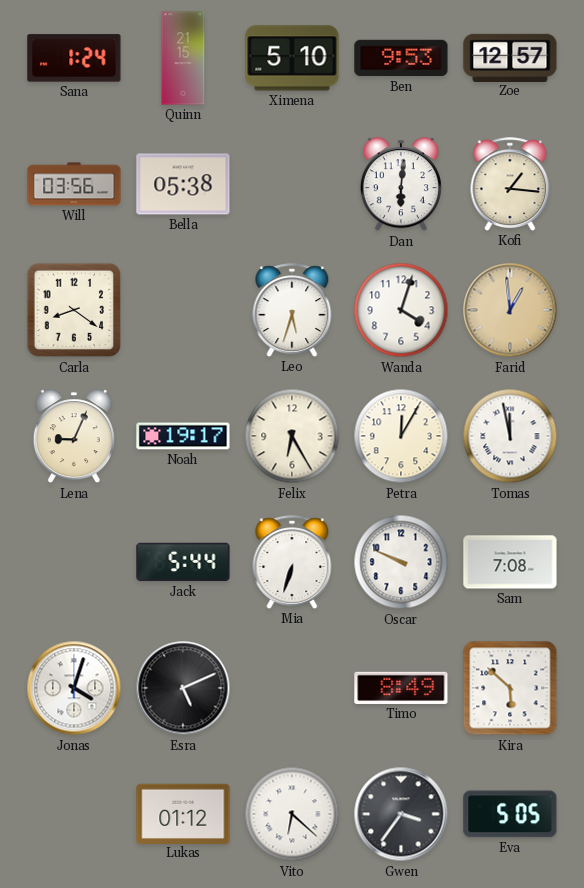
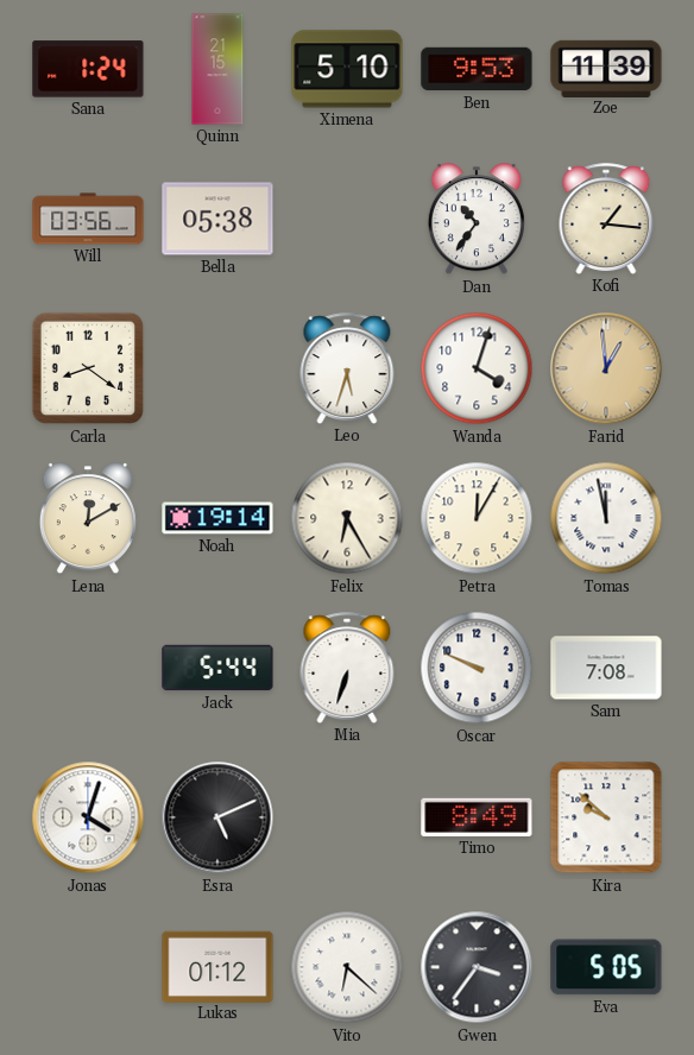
Zoe: 12:57 -> 11:39 (606, 68)
Dan: 6:01 -> 10:36 (477, 220)
Lena: 9:04 -> 12:10 (88, 519)
Noah: 19:17 -> 19:14 (217, 518)
Kira: 5:52 -> 9:52 (606, 817)
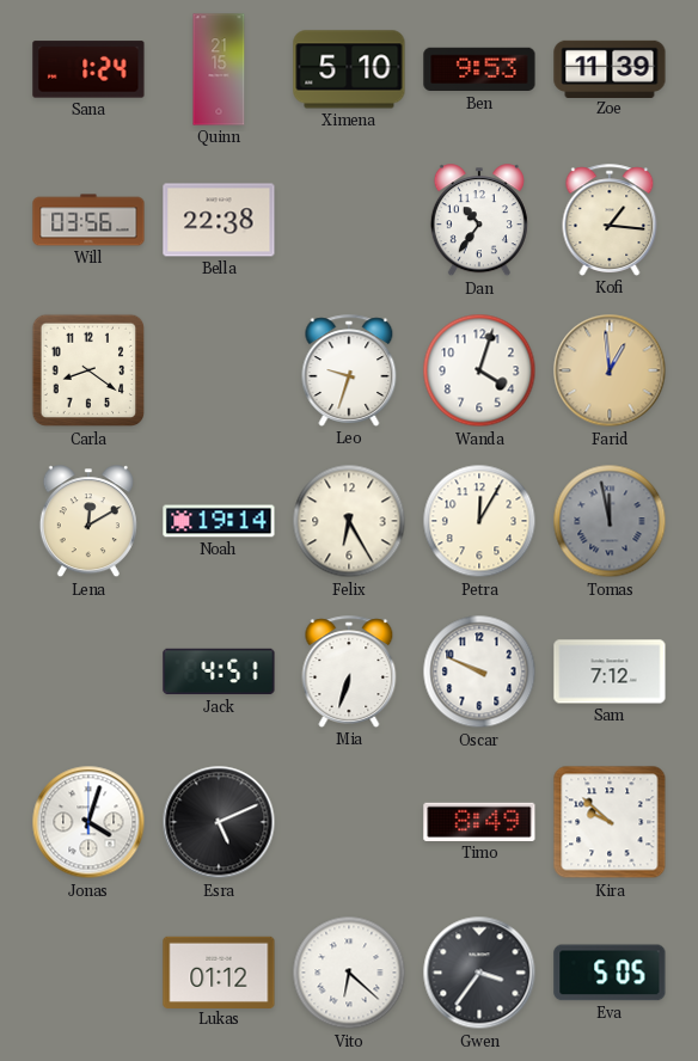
Bella: 05:38 -> 22:38 (219, 220)
Leo: 5:33 -> 9:33 (349, 370)
Tomas dial: white -> grey (610, 521)
Jack: 5:44 -> 4:51 (219, 671)
Sam: 7:08 -> 7:12 (610, 671)
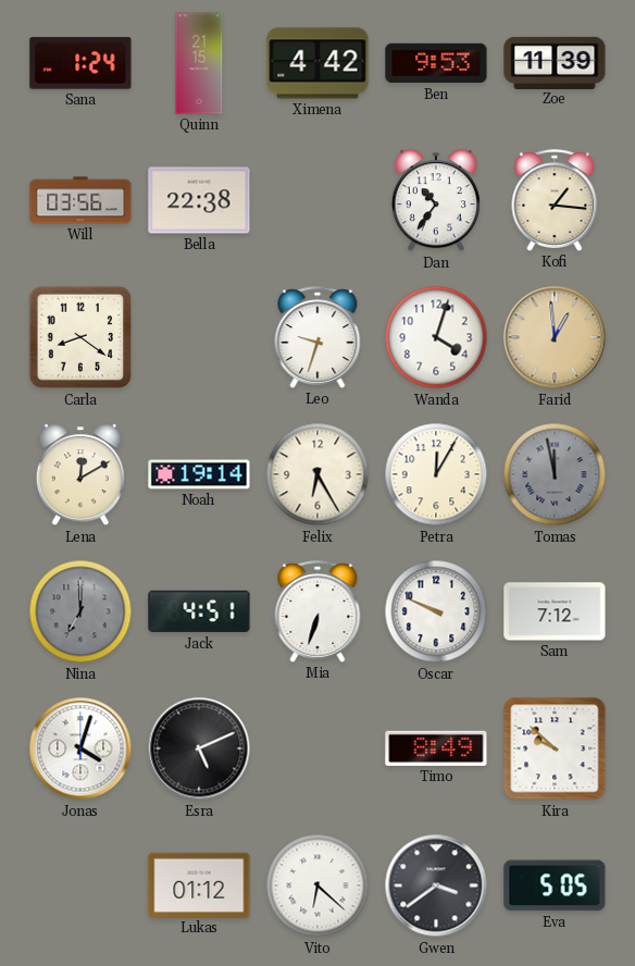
Ximena: 5:10 -> 4:42 (317, 63)
Nina: none -> 7:00 (80, 611)
Gwen: 3:36 -> 3:39 (436, 886)
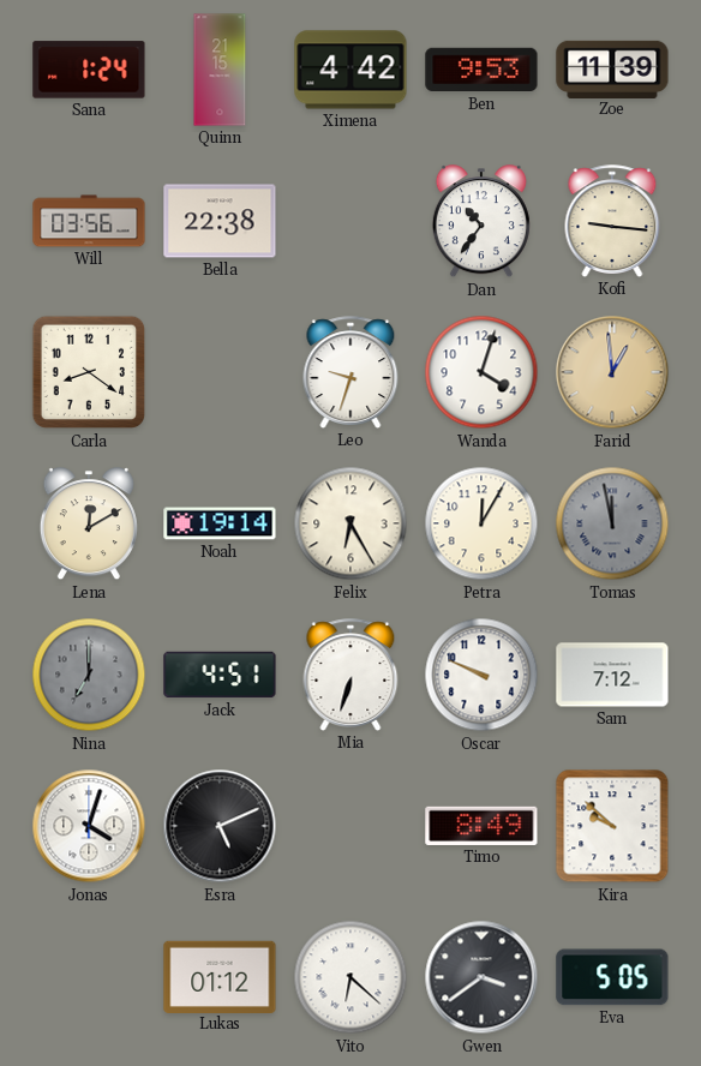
Kofi: 1:16 -> 9:16 (612, 221)
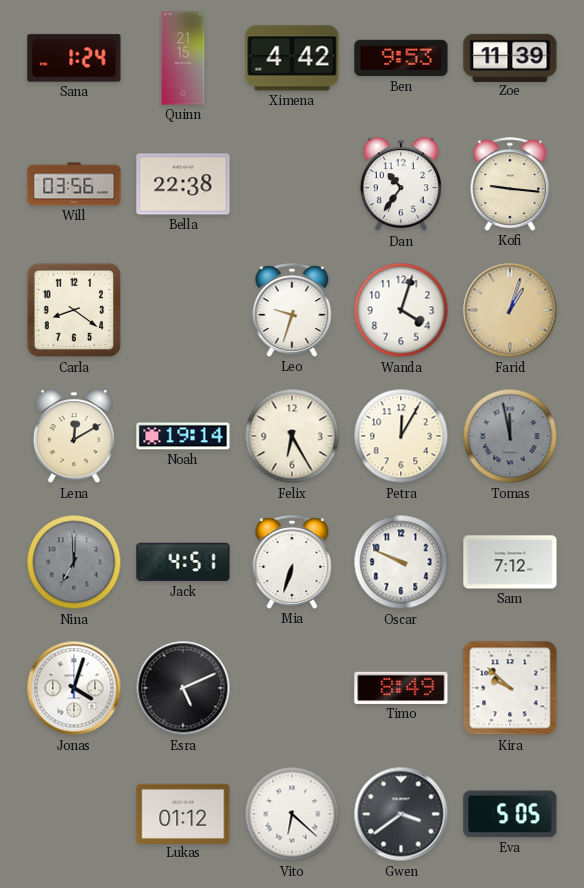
Farid: 12:59 -> 1:03 (510, 310)
